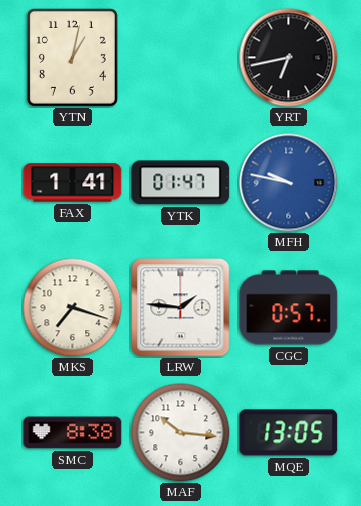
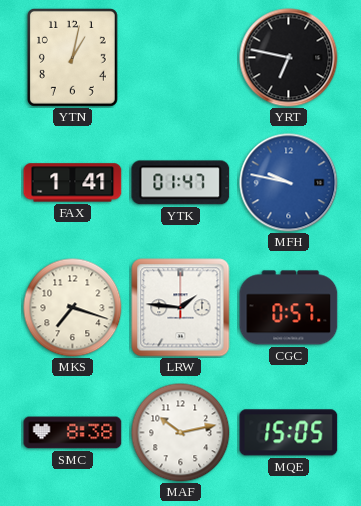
YRT: 6:43 -> 6:47 (289, 58)
MAF: 10:16 -> 10:13 (181, 433)
MQE: 13:05 -> 15:05 (289, 433)
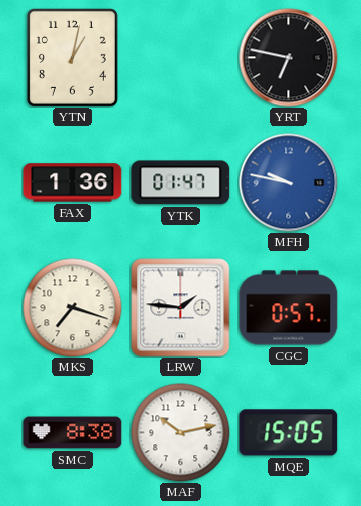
FAX: 1:41 -> 1:36 (73, 183)
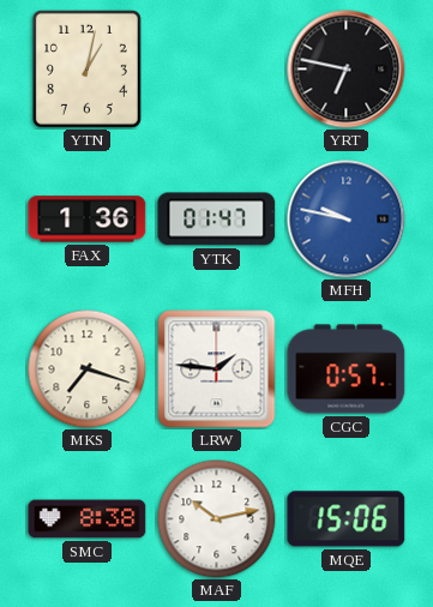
MQE: 15:05 -> 15:06 (347, 519)
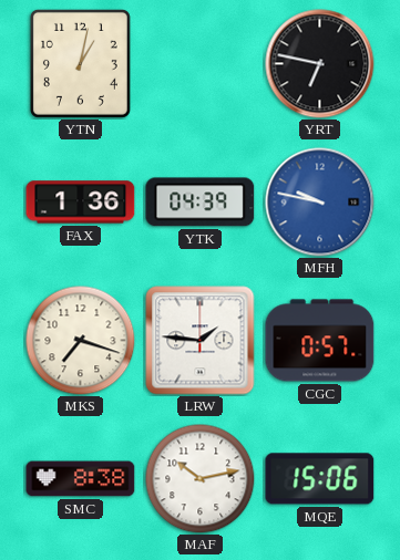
YTK: 01:47 -> 04:39 (201, 203)
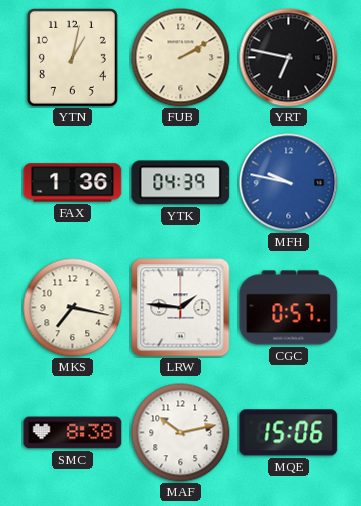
FUB: none -> 2:10 (181, 58)
MKS: 7:18 -> 7:17 (73, 308)
